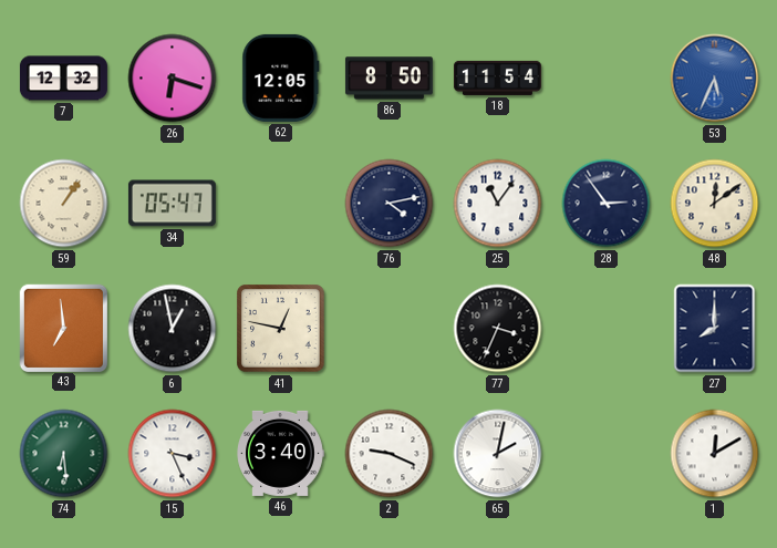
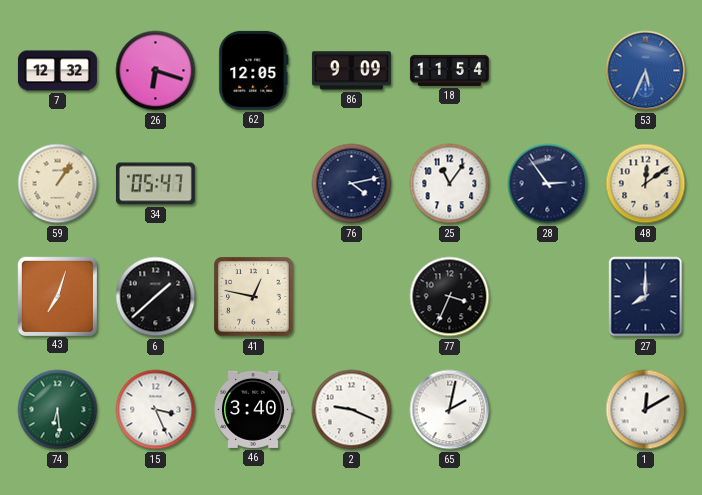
86: 8:50 -> 9:09 (351, 71)
43: 6:59 -> 7:03 (57, 296)
6: 12:58 -> 1:38 (156, 297)
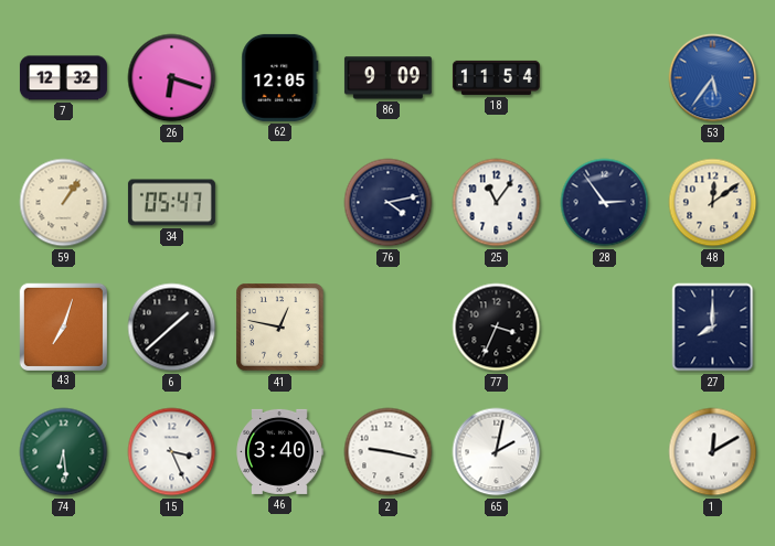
53: 5:34 -> 5:36 (713, 78)
2: 9:19 -> 9:17 (389, 452)
